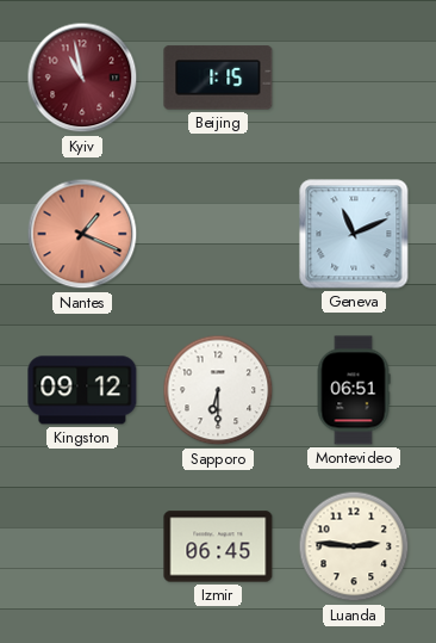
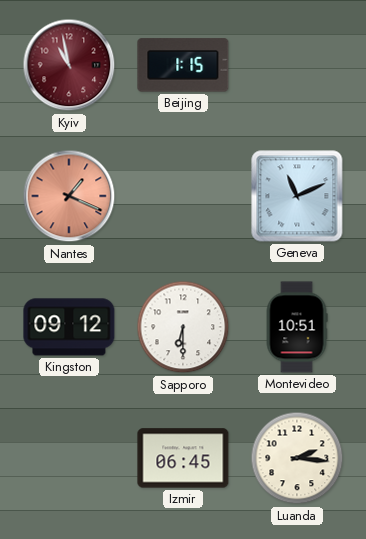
Montevideo: 06:51 -> 10:51 (297, 327)
Luanda: 2:46 -> 2:16 (297, 458)
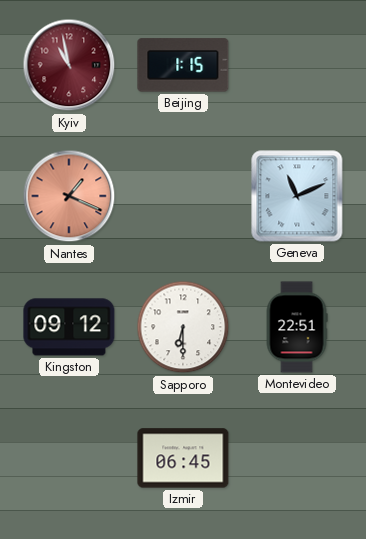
Montevideo: 10:51 -> 22:51 (297, 327)
Luanda: 2:16 -> none (297, 458)
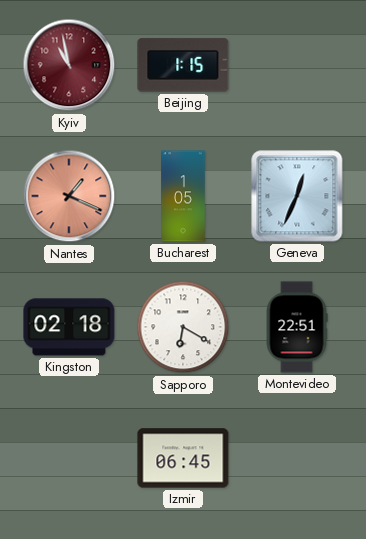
Bucharest: none -> 1:05 (183, 196)
Geneva: 11:11 -> 12:34 (297, 196)
Kingston: 09:12 -> 02:18 (69, 327)
Sapporo: 6:30 -> 6:20 (183, 327)
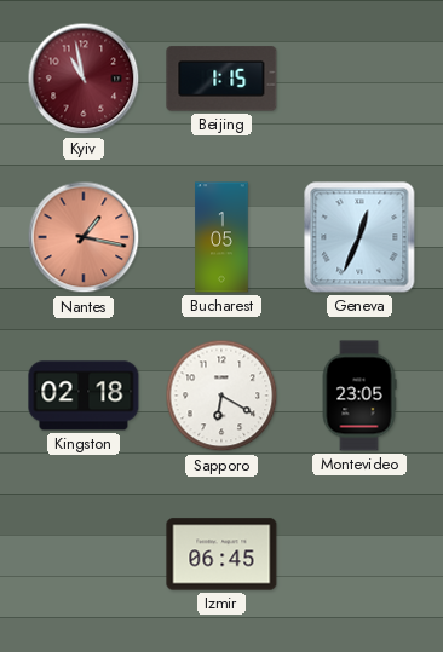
Nantes: 1:19 -> 1:17 (84, 237)
Montevideo: 22:51 -> 23:05 (359, 396)
